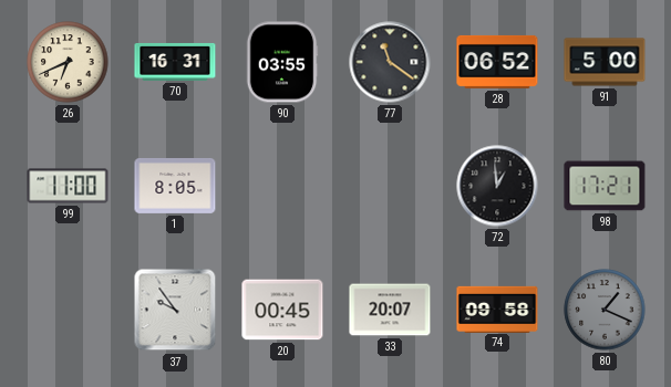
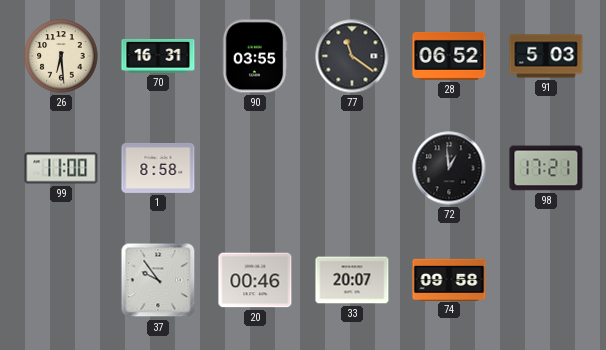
26: 6:41 -> 6:29 (61, 56)
91: 5:00 -> 5:03 (546, 56)
1: 8:05 -> 8:58 (158, 168)
20: 00:45 -> 00:46 (255, 280)
80: 1:19 -> none (605, 310)
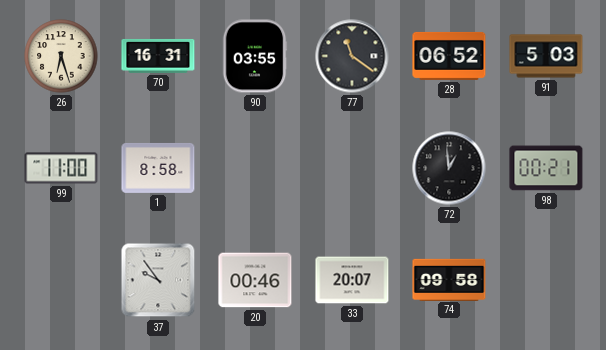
26: 6:29 -> 6:27 (61, 56)
98: 17:21 -> 00:21 (546, 168)
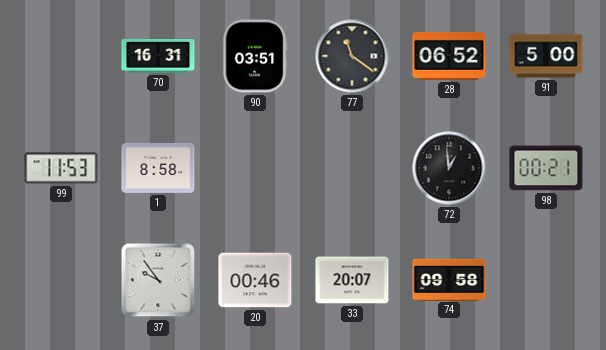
26: 6:27 -> none (61, 56)
90: 03:55 -> 03:51 (255, 56)
91: 5:03 -> 5:00 (546, 56)
99: 11:00 -> 11:53 (61, 168)
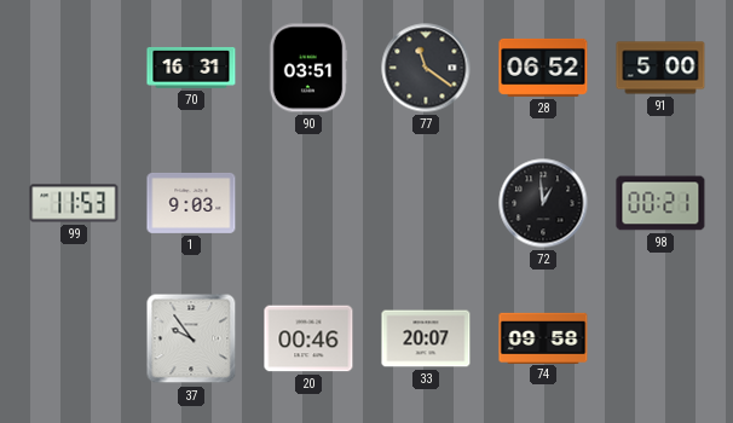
1: 8:58 -> 9:03 (191, 203)
